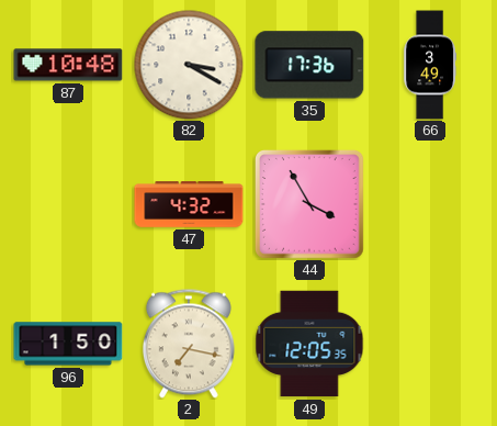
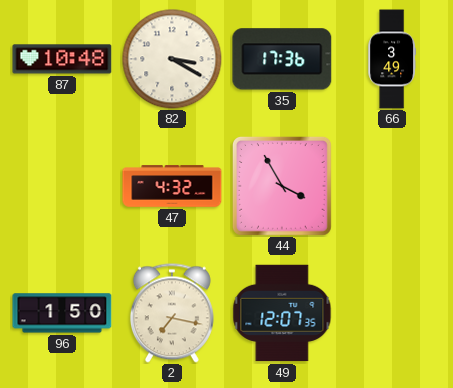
49: 12:05 -> 12:07 (282, 313)
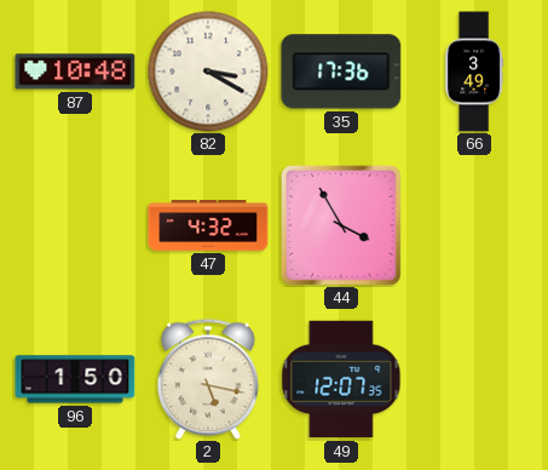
2: 7:17 -> 5:17 (208, 379)
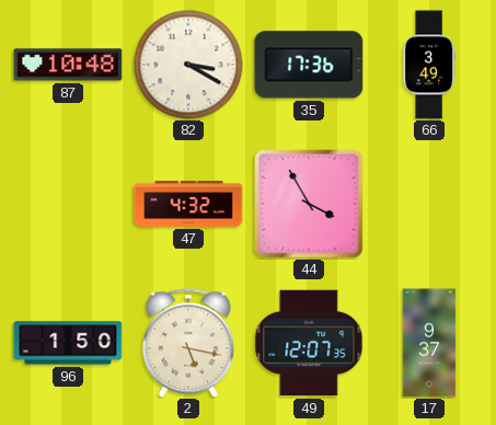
17: none -> 9:37 (429, 343)
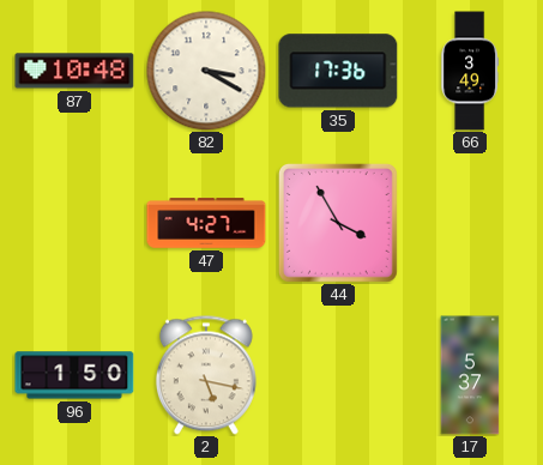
47: 4:32 -> 4:27 (206, 223)
49: 12:07 -> none (309, 343)
17: 9:37 -> 5:37 (470, 375)
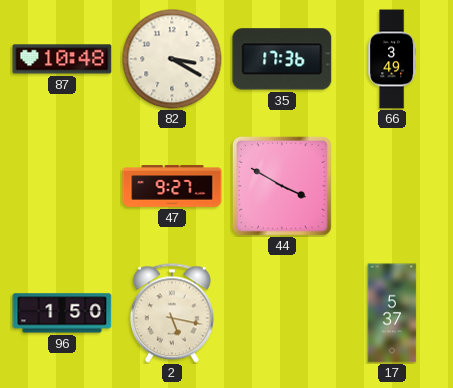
47: 4:27 -> 9:27 (172, 186)
44: 3:55 -> 3:50 (282, 186)
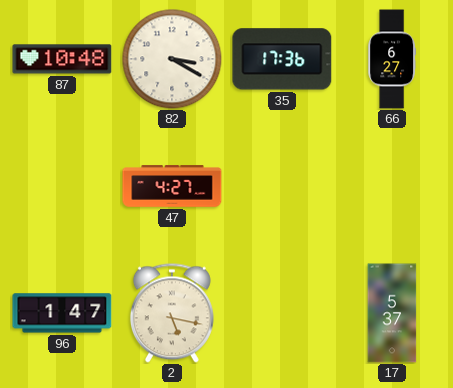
66: 3:49 -> 6:27 (392, 59)
47: 9:27 -> 4:27 (172, 186)
44: 3:50 -> none (282, 186)
96: 1:50 -> 1:47 (62, 313)
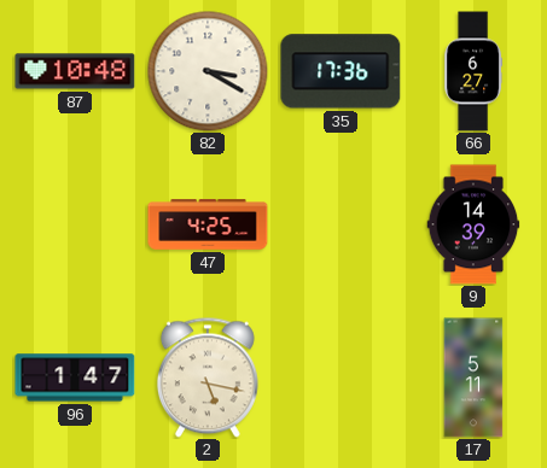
47: 4:27 -> 4:25 (208, 224)
9: none -> 14:39 (473, 224)
17: 5:37 -> 5:11 (473, 378)
